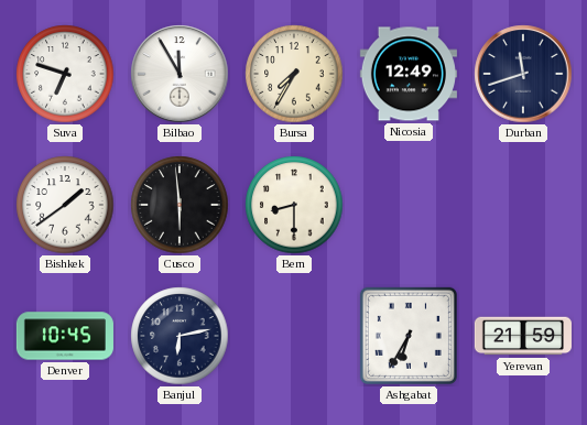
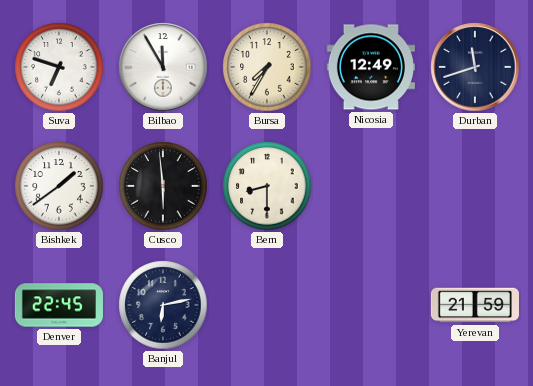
Denver: 10:45 -> 22:45 (59, 305)
Ashgabat: 6:35 -> none (409, 336)
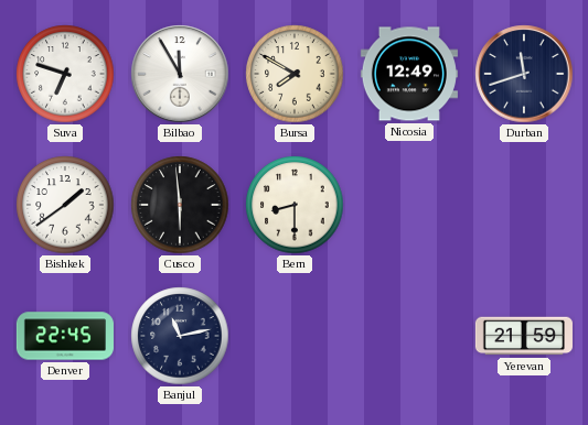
Bursa: 7:35 -> 7:50 (295, 74)
Banjul: 6:13 -> 11:13 (180, 336)
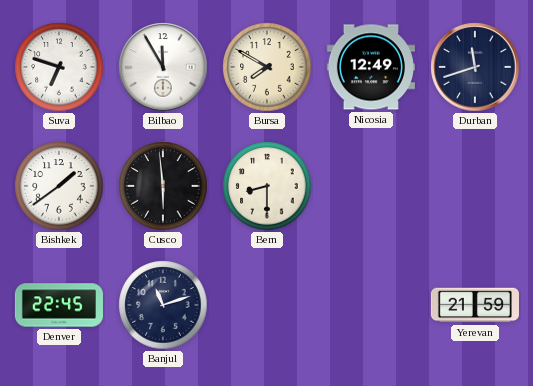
Banjul: 11:13 -> 11:12 (163, 305)
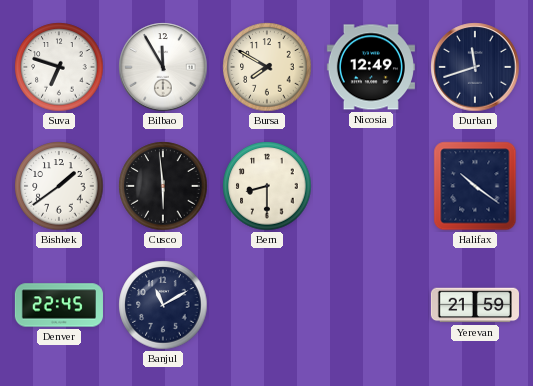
Halifax: none -> 10:21 (475, 186)
Banjul: 11:12 -> 11:10 (163, 305)
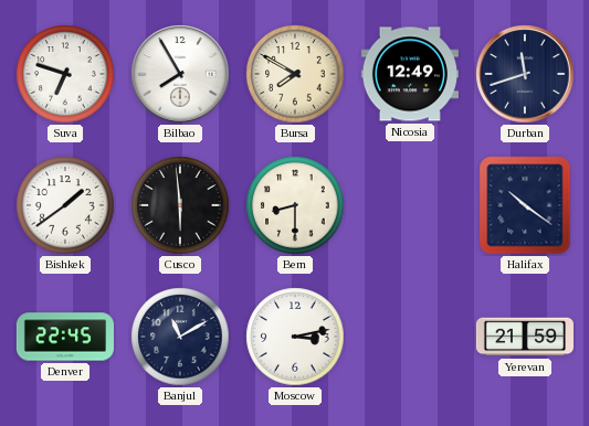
Bilbao: 11:55 -> 7:55 (180, 74)
Moscow: none -> 3:13 (295, 337)
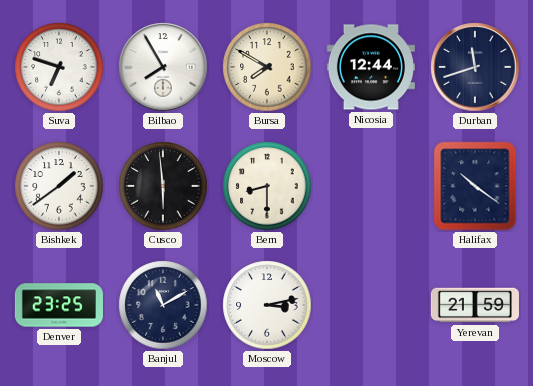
Nicosia: 12:49 -> 12:44 (371, 67)
Denver: 22:45 -> 23:25 (59, 305)
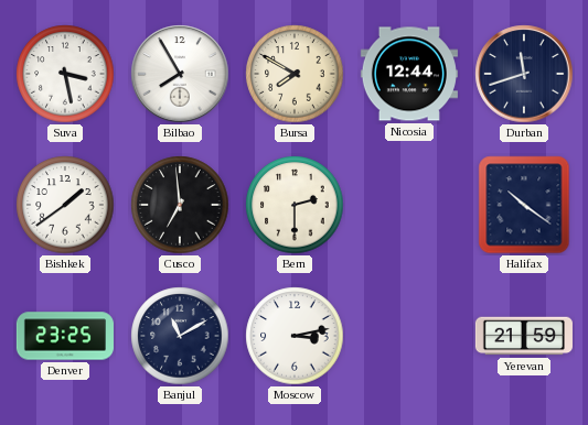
Suva: 6:48 -> 3:28 (65, 74)
Cusco: 5:59 -> 6:59 (180, 205)
Bern: 8:30 -> 2:30 (295, 205)
